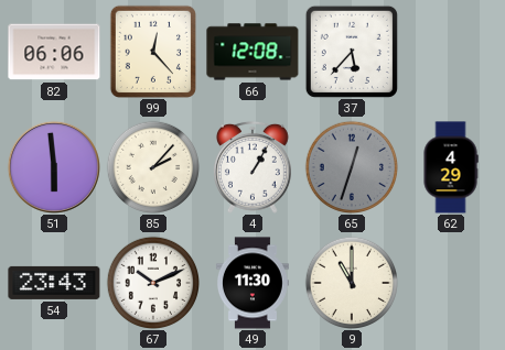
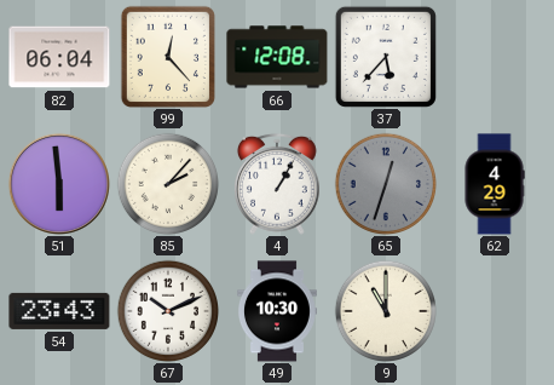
82: 06:06 -> 06:04 (59, 57)
49: 11:30 -> 10:30 (277, 311)
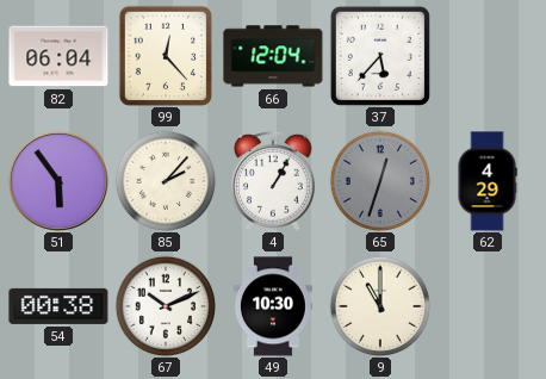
66: 12:08 -> 12:04 (273, 56)
51: 5:59 -> 5:54 (58, 181)
54: 23:43 -> 00:38 (58, 306)
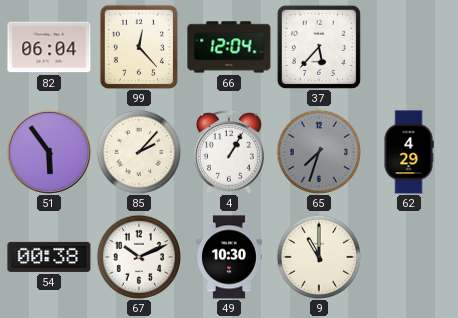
65: 12:33 -> 7:33 (318, 151)
